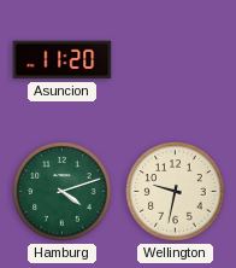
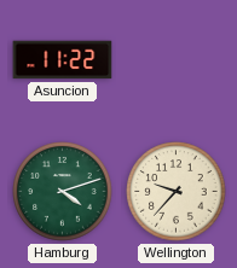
Asuncion: 11:20 -> 11:22 (63, 60)
Wellington: 9:32 -> 9:37 (177, 192)
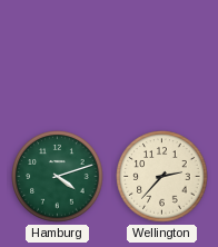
Asuncion: 11:22 -> none (63, 60)
Wellington: 9:37 -> 2:37 (162, 177)
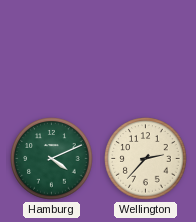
Hamburg: 4:12 -> 4:11 (52, 159)
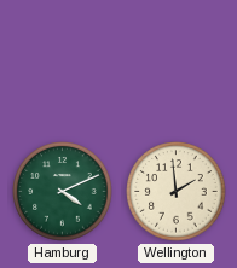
Wellington: 2:37 -> 1:59 (177, 192)
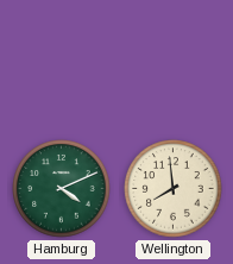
Wellington: 1:59 -> 7:59 (174, 189)
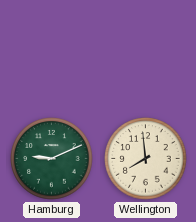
Hamburg: 4:11 -> 9:11 (52, 159)
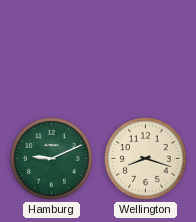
Wellington: 7:59 -> 8:18 (146, 159)
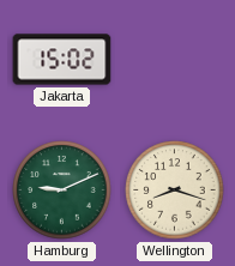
Jakarta: none -> 15:02 (62, 60)
